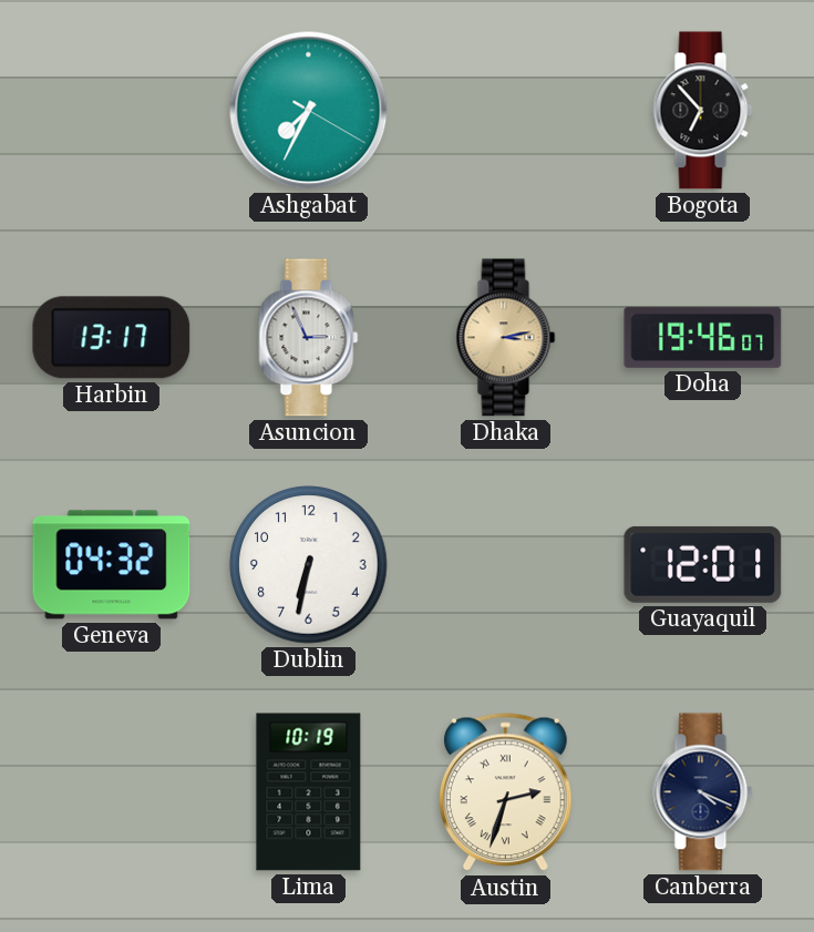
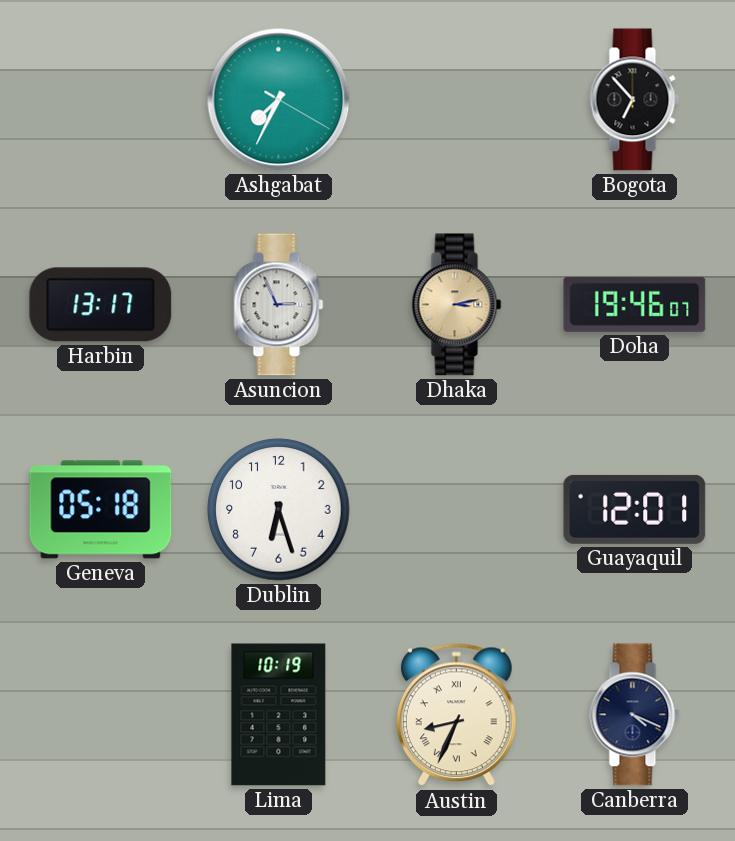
Geneva: 04:32 -> 05:18 (101, 510)
Dublin: 6:32 -> 6:27 (279, 510)
Austin: 2:33 -> 8:34 (457, 715)
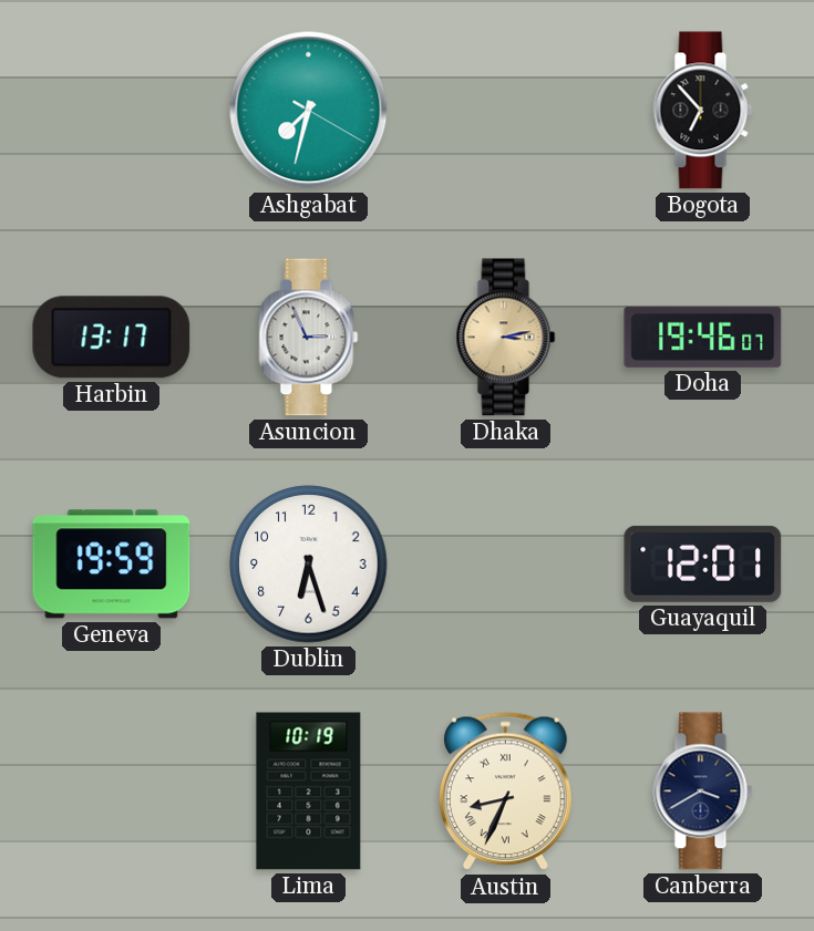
Ashgabat: 7:34 -> 7:32 (309, 111)
Geneva: 05:18 -> 19:59 (112, 565)
Canberra: 4:19 -> 3:40 (703, 792)
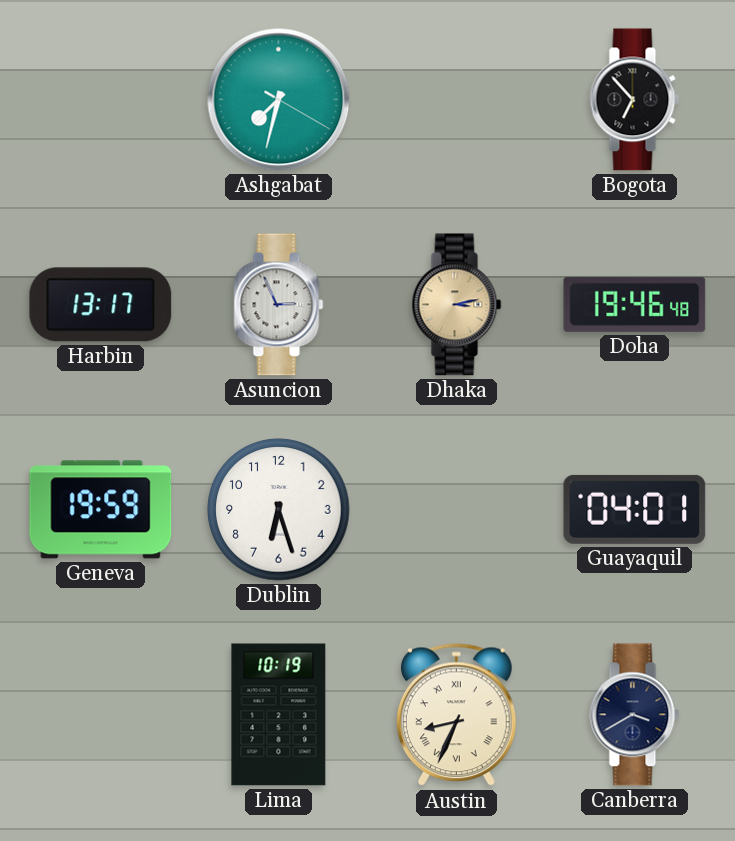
Doha: 19:46:07 -> 19:46:48 (635, 304)
Guayaquil: 12:01 -> 04:01 (635, 509)
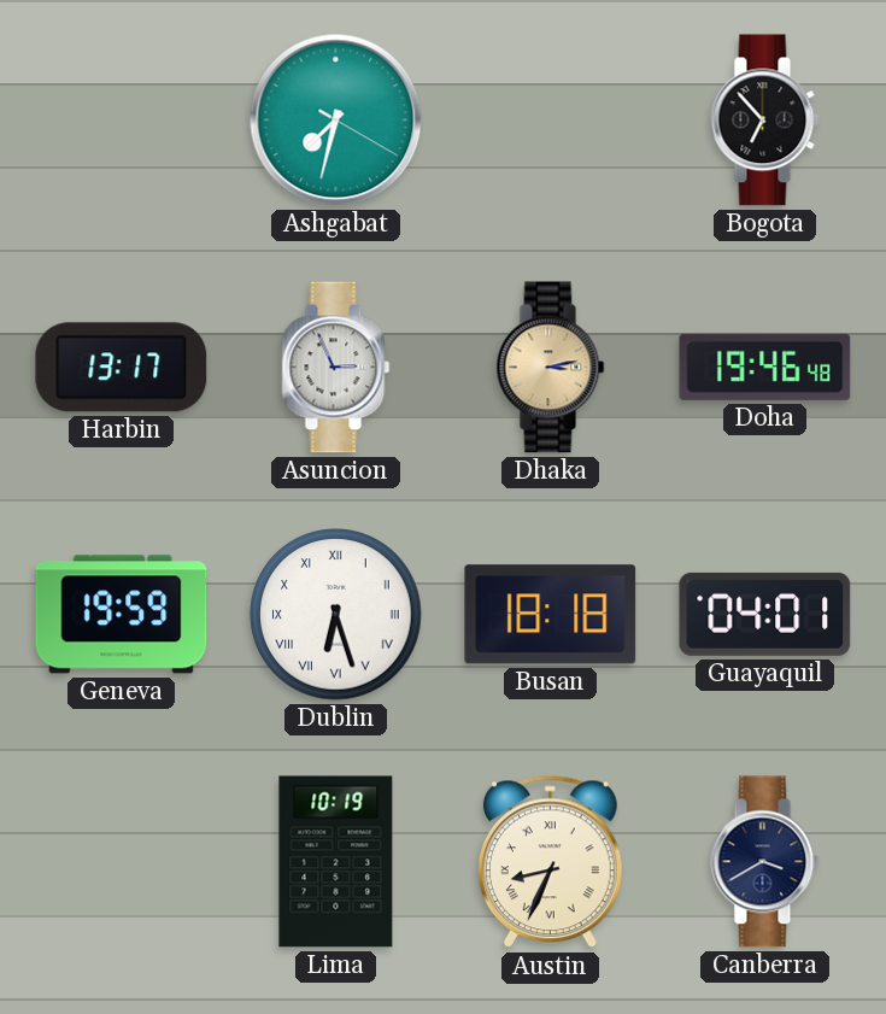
Dublin numerals: Arabic -> Roman (336, 615)
Busan: none -> 18:18 (551, 615)
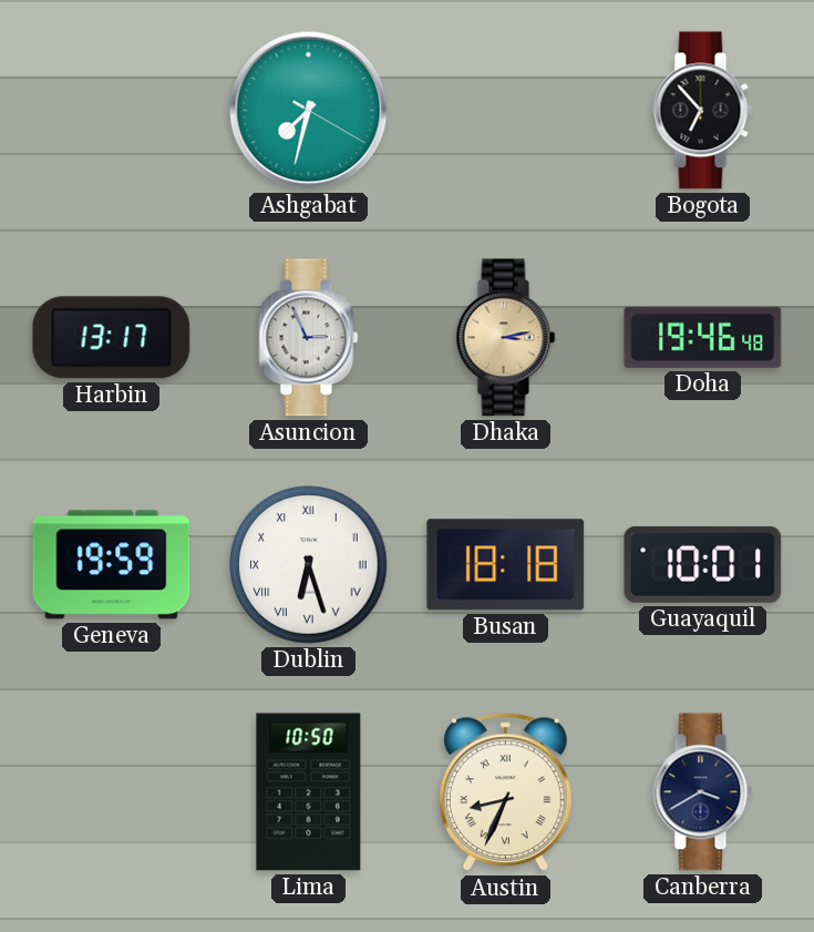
Guayaquil: 04:01 -> 10:01 (703, 564)
Lima: 10:19 -> 10:50 (309, 792)
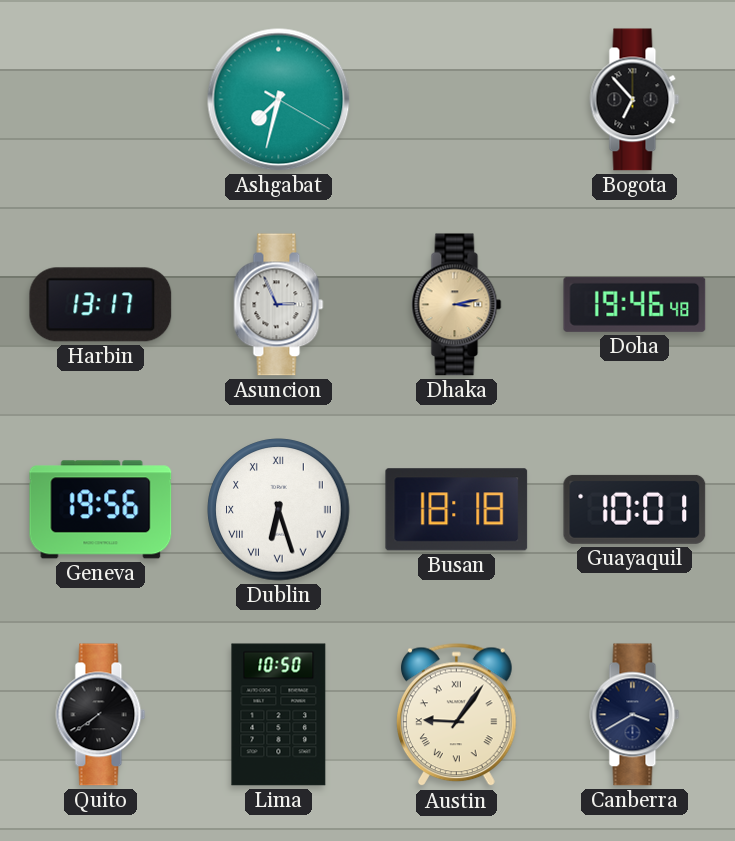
Geneva: 19:59 -> 19:56 (101, 510)
Quito: none -> 7:39 (101, 715)
Austin: 8:34 -> 9:06 (457, 715)
